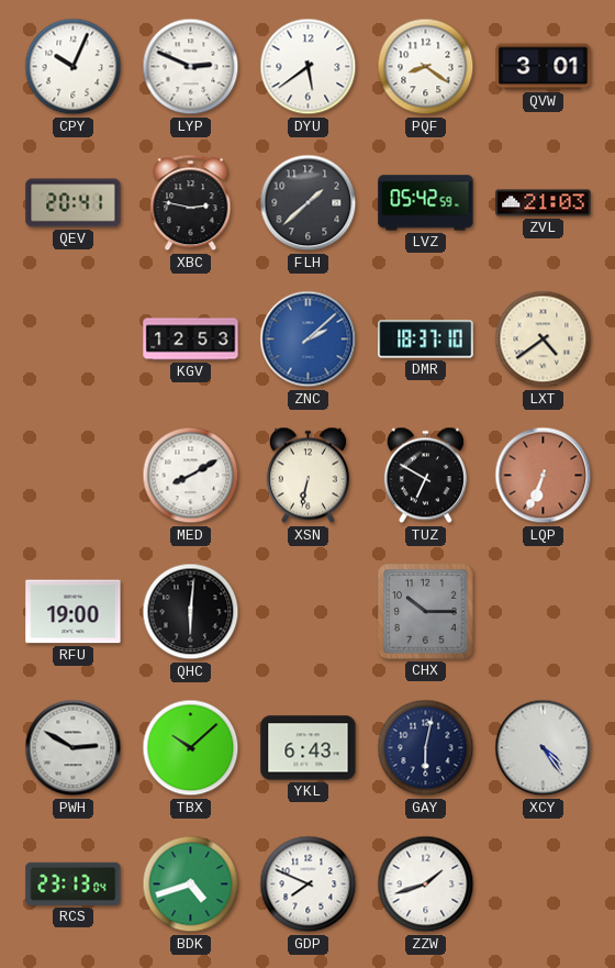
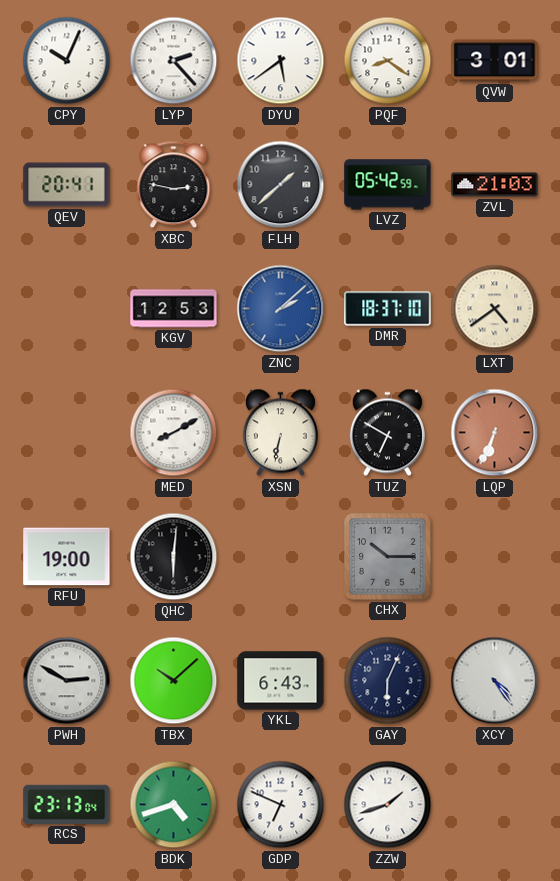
LYP: 2:49 -> 2:23 (174, 61)
GAY: 6:02 -> 6:04 (388, 681)
GDP: 7:49 -> 6:49 (281, 805)
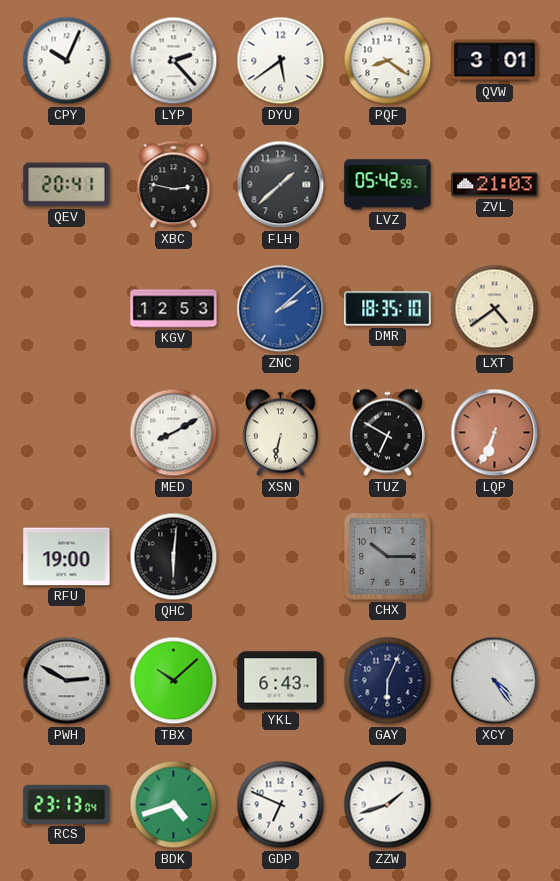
DMR: 18:37 -> 18:35 (388, 309)
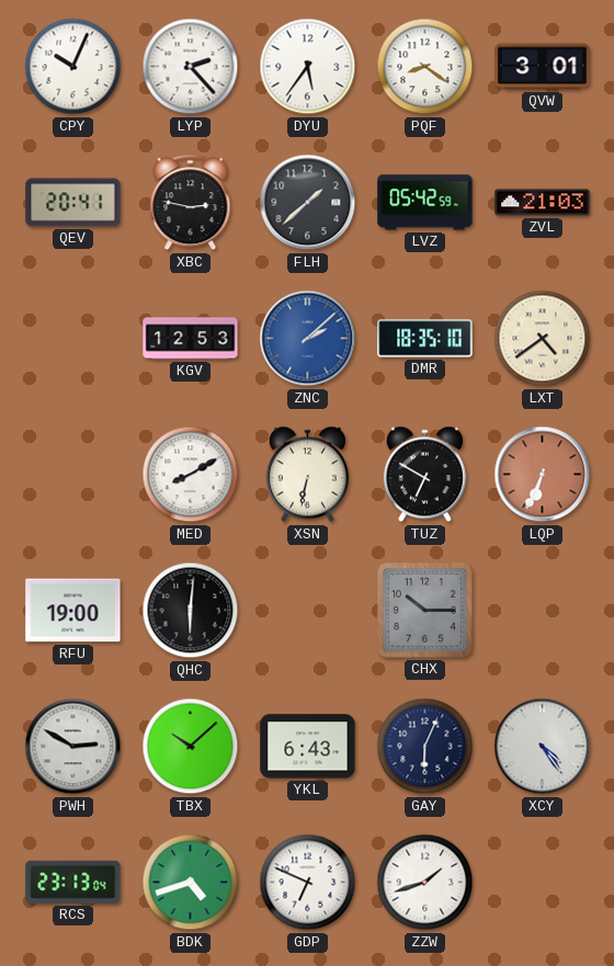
DYU: 5:39 -> 5:36 (308, 67)
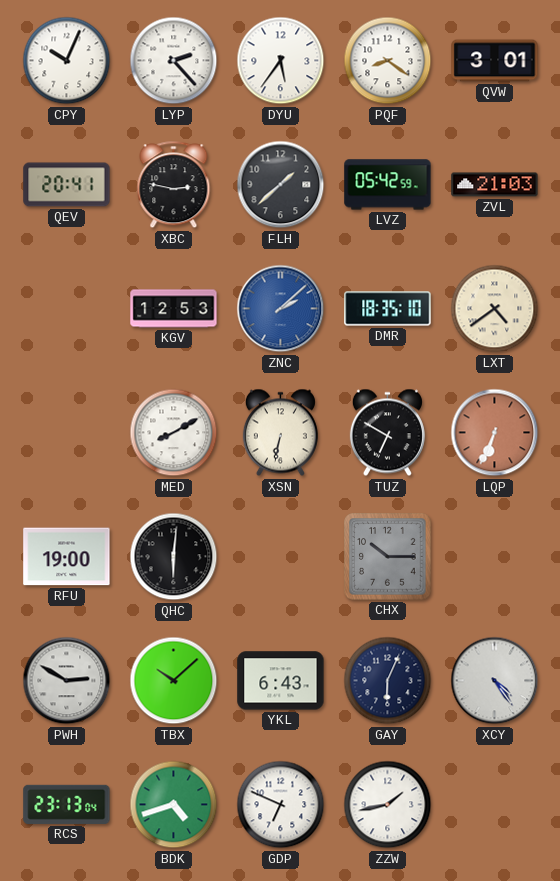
ZZW: 1:42 -> 1:43 (388, 805)
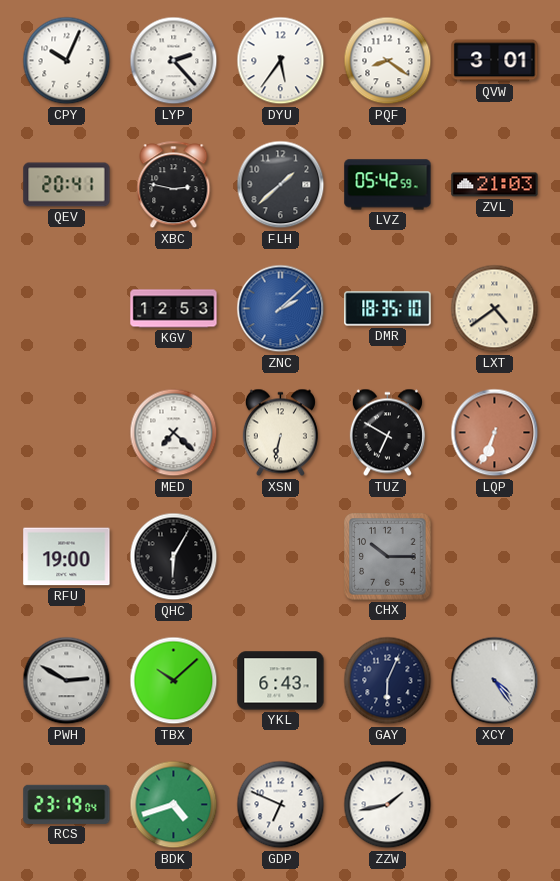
MED: 8:10 -> 7:22 (174, 433)
QHC: 6:01 -> 6:05 (174, 557)
RCS: 23:13 -> 23:19 (67, 804)
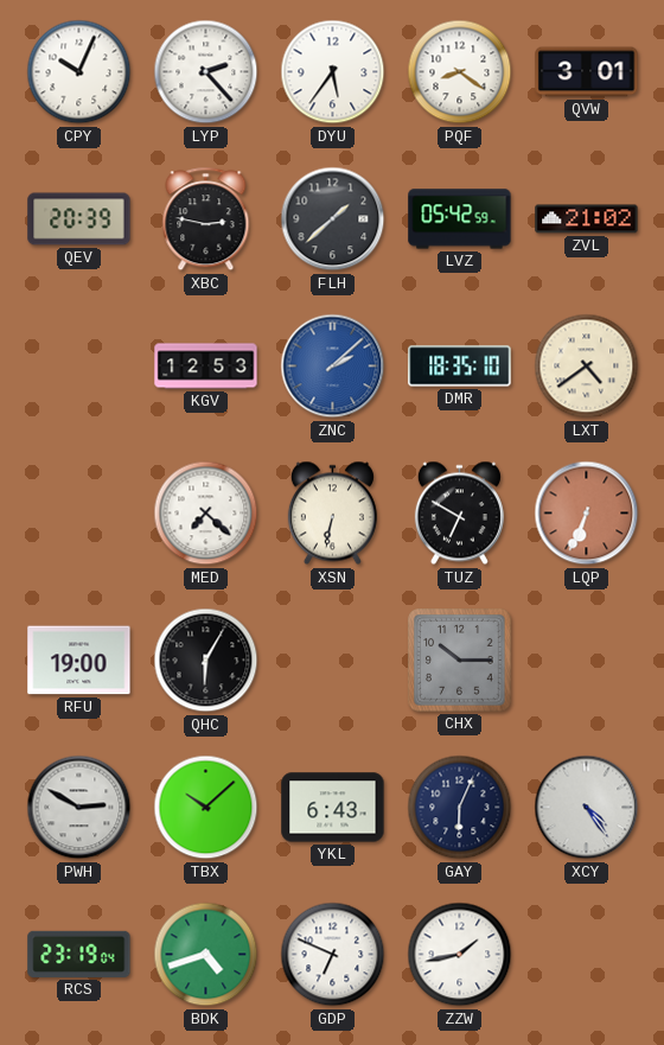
QEV: 20:41 -> 20:39 (79, 219)
ZVL: 21:03 -> 21:02 (587, 219)
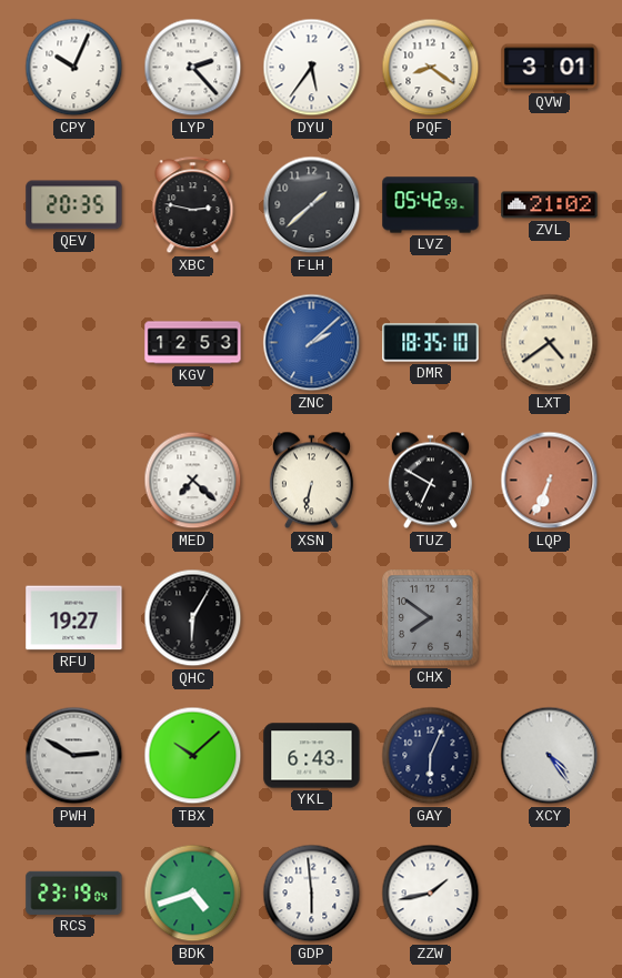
QEV: 20:39 -> 20:35 (74, 205)
RFU: 19:00 -> 19:27 (74, 618)
CHX: 10:15 -> 7:51 (431, 618)
GDP: 6:49 -> 5:59 (312, 894)
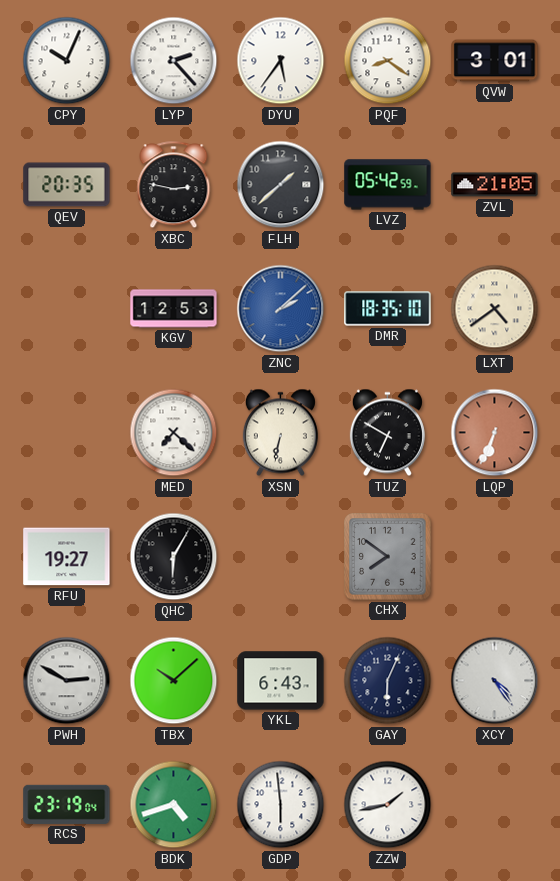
ZVL: 21:02 -> 21:05 (495, 185)
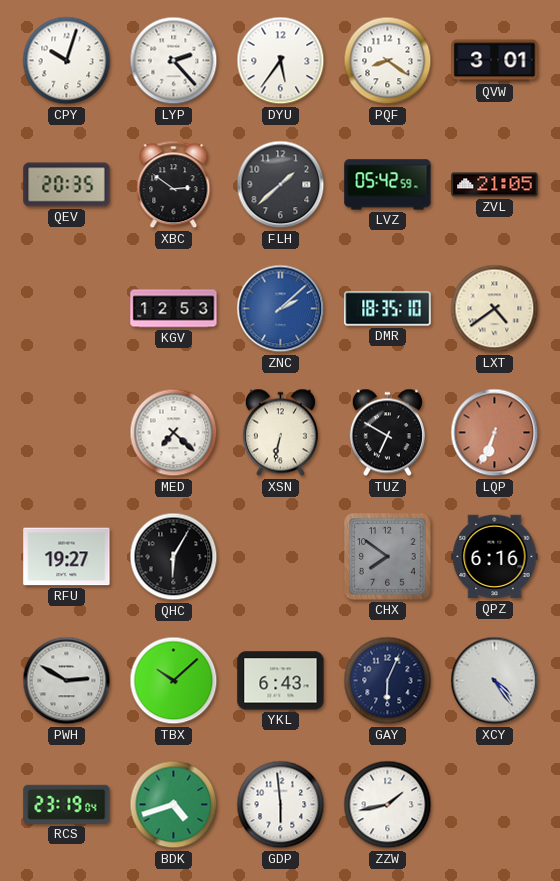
CPY: 10:04 -> 10:03 (67, 61)
XBC: 2:47 -> 2:51 (174, 185)
QPZ: none -> 6:16 (495, 557)
